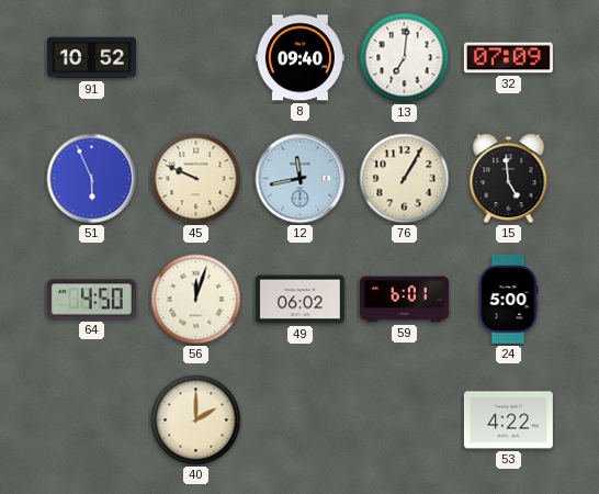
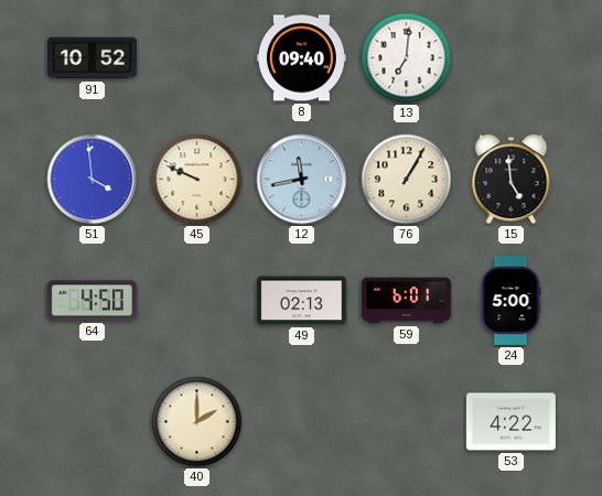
32: 07:09 -> none (508, 58)
51: 5:56 -> 3:59 (93, 180)
56: 12:03 -> none (196, 300)
49: 06:02 -> 02:13 (301, 301)
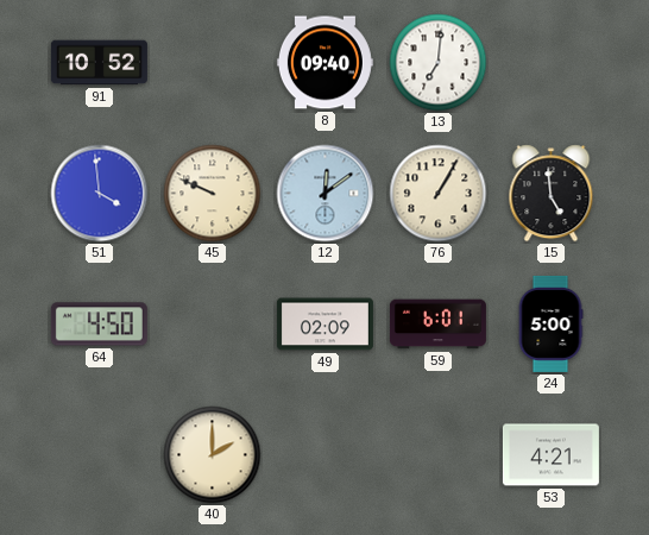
12: 11:43 -> 12:09 (326, 194)
49: 02:13 -> 02:09 (324, 325)
53: 4:22 -> 4:21 (550, 455)
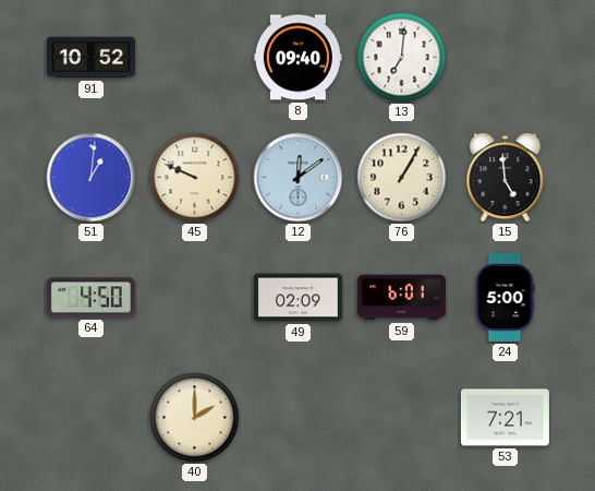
51: 3:59 -> 1:01 (92, 178)
53: 4:21 -> 7:21 (505, 418)
